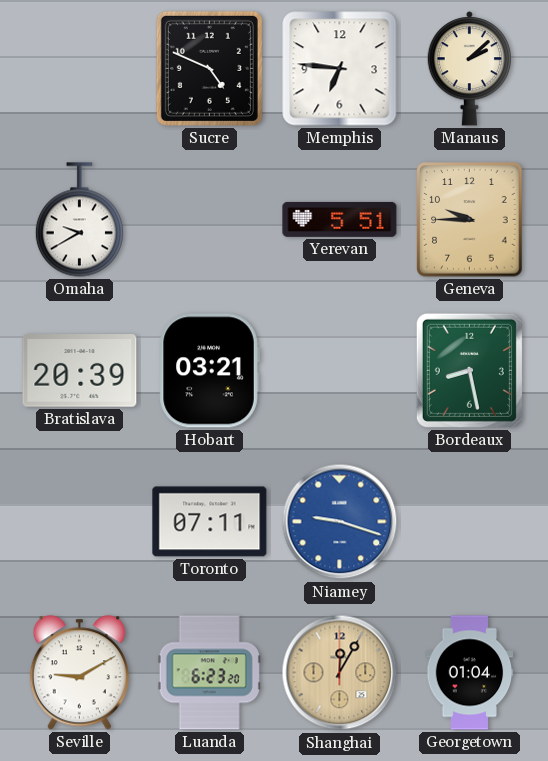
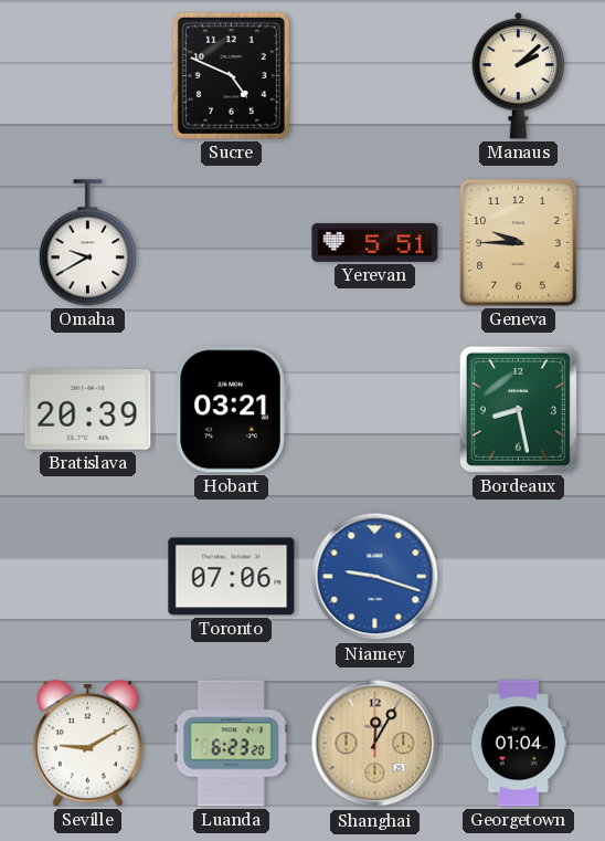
Memphis: 6:46 -> none (340, 69)
Toronto: 07:11 -> 07:06 (232, 577)
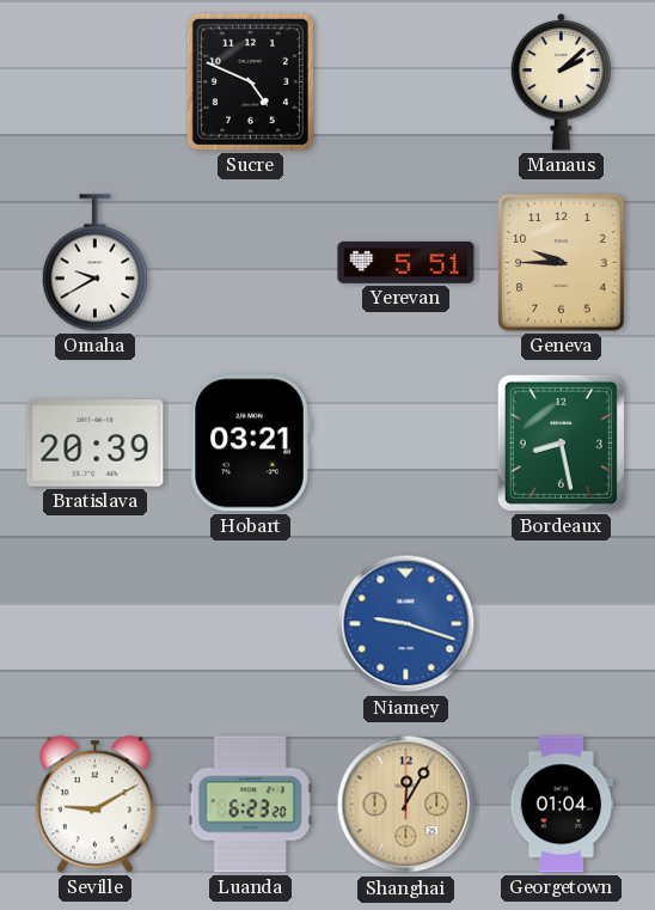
Toronto: 07:06 -> none (232, 577)
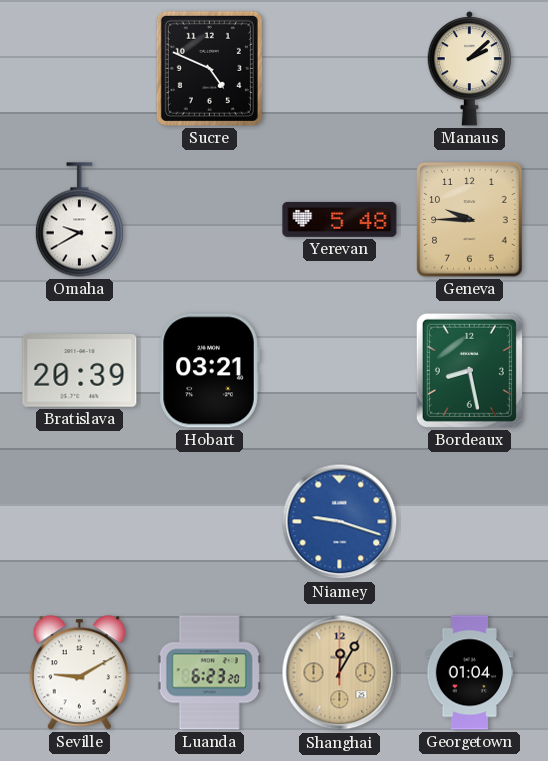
Yerevan: 5:51 -> 5:48 (340, 219)
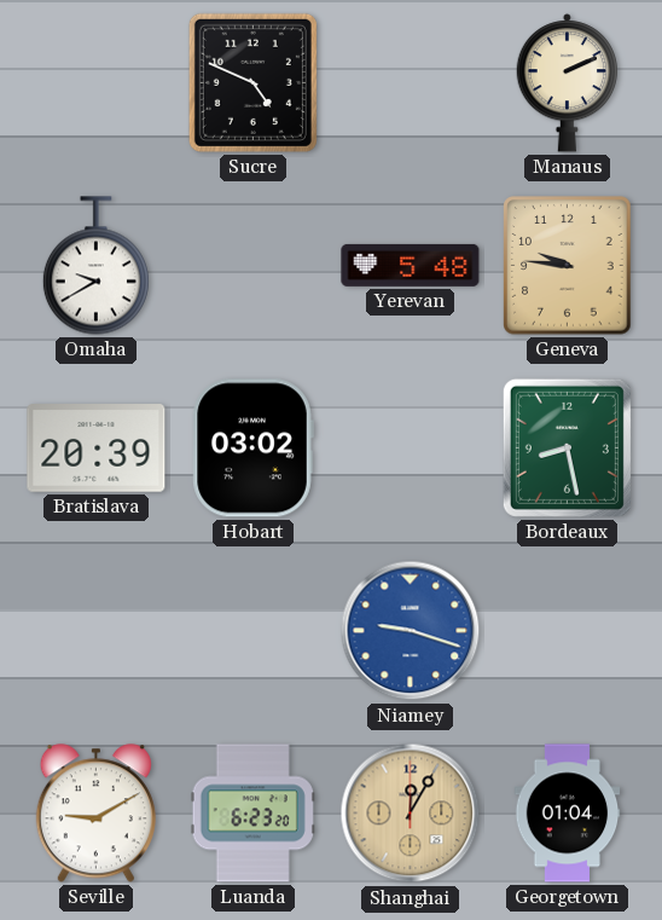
Manaus: 2:08 -> 2:11 (568, 83)
Geneva: 9:45 -> 9:46 (568, 266)
Hobart: 03:21 -> 03:02 (252, 449)
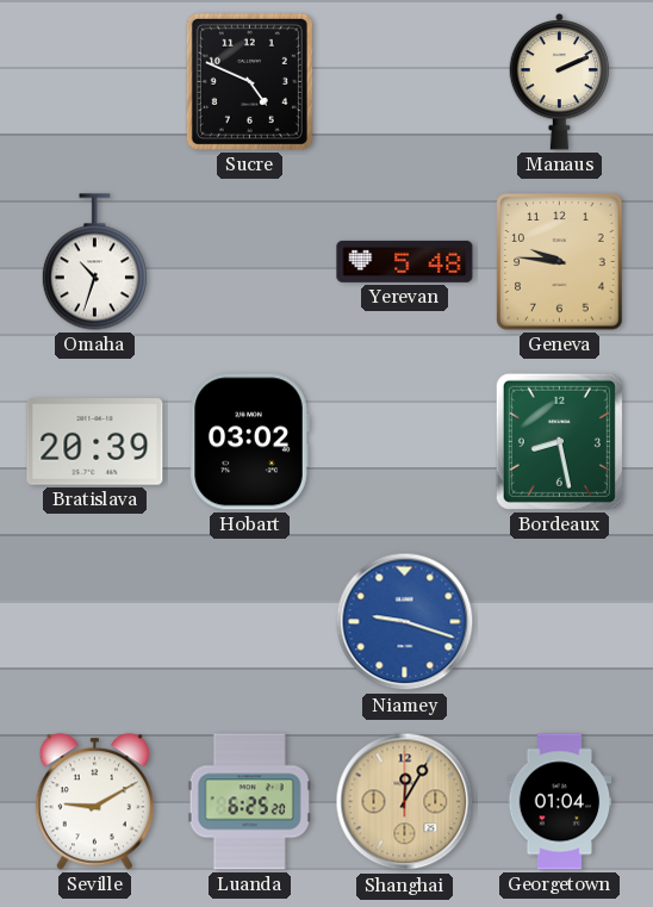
Omaha: 9:40 -> 10:33 (94, 262)
Luanda: 6:23 -> 6:25 (249, 802)
